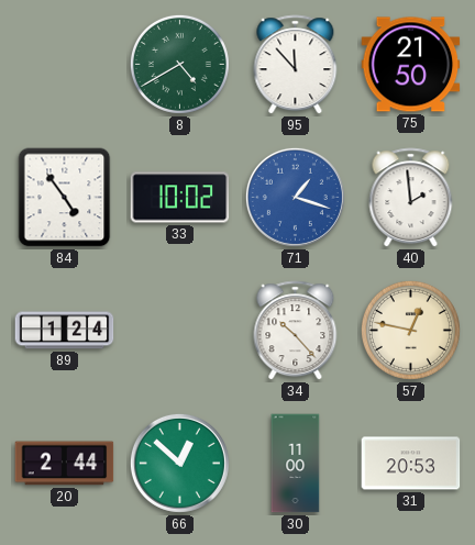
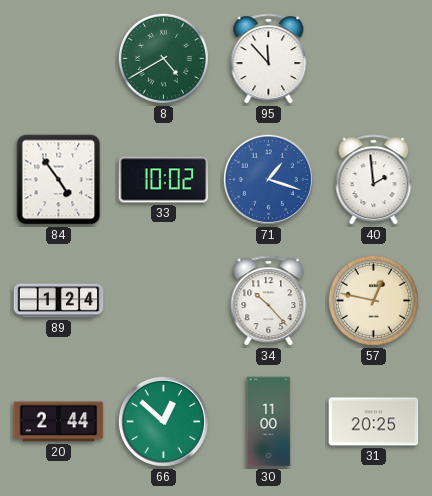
75: 21:50 -> none (411, 65)
31: 20:53 -> 20:25 (374, 422)
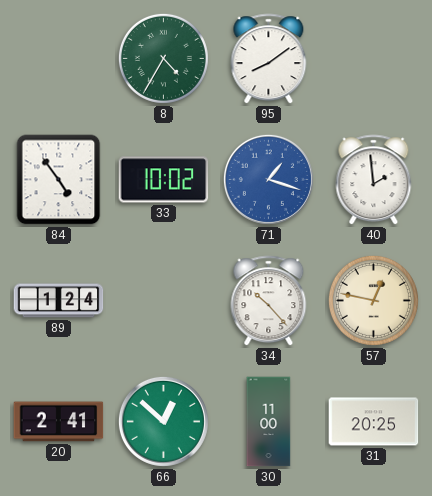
8: 4:40 -> 4:35 (163, 58)
95: 11:53 -> 8:09 (269, 59)
20: 2:44 -> 2:41 (59, 422)
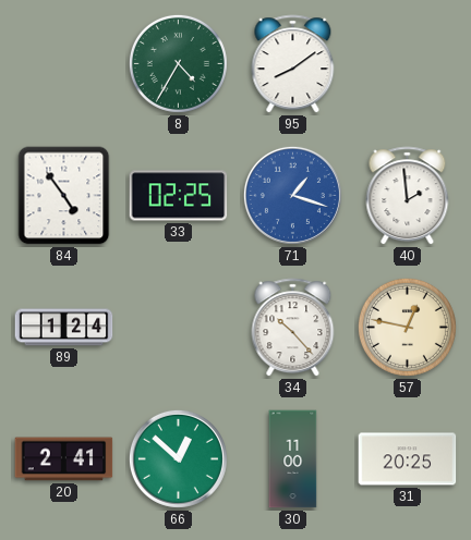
33: 10:02 -> 02:25 (179, 196)
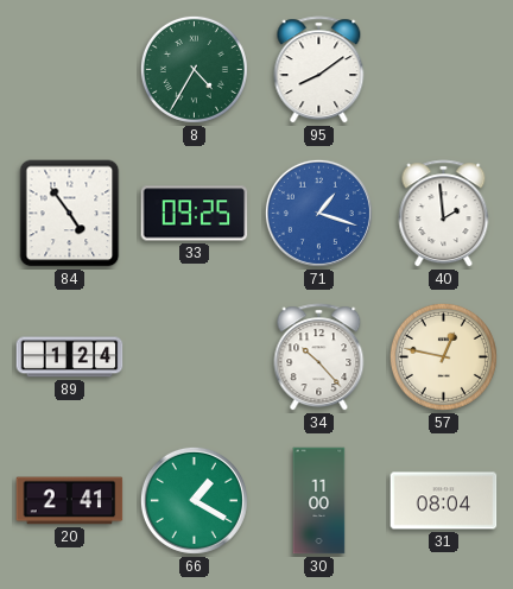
33: 02:25 -> 09:25 (195, 214)
66: 12:52 -> 1:20 (194, 500)
31: 20:25 -> 08:04 (444, 501)
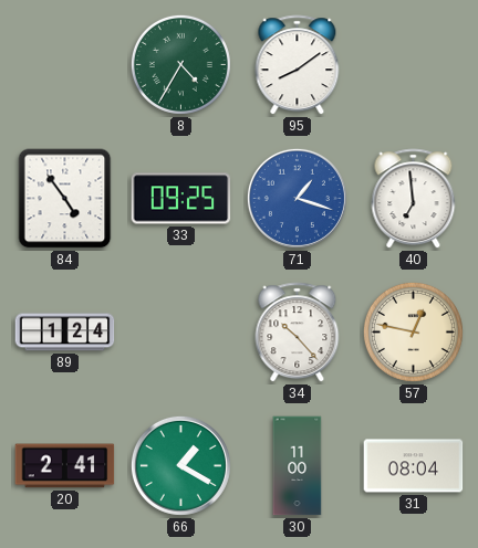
40: 1:59 -> 6:59 (414, 199)
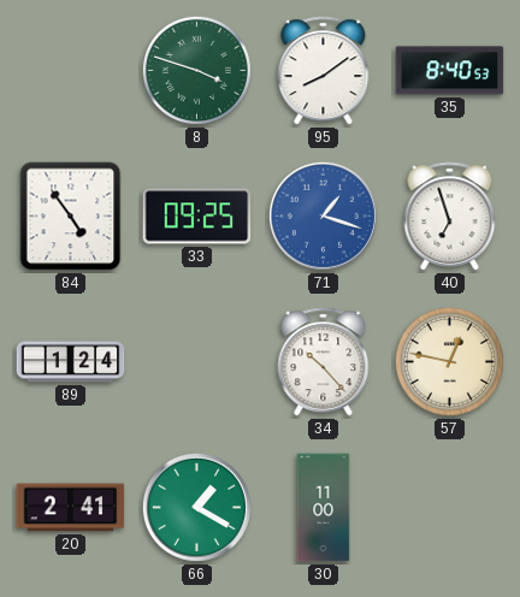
8: 4:35 -> 3:48 (196, 70)
35: none -> 8:40 (450, 71)
40: 6:59 -> 6:57 (450, 217)
31: 08:04 -> none (414, 466)
